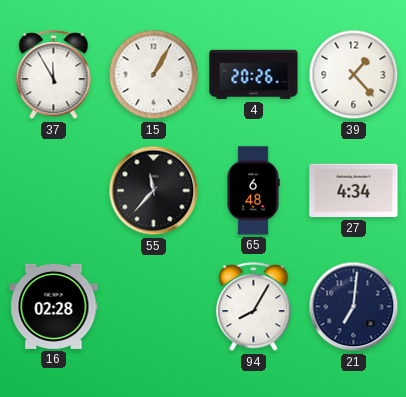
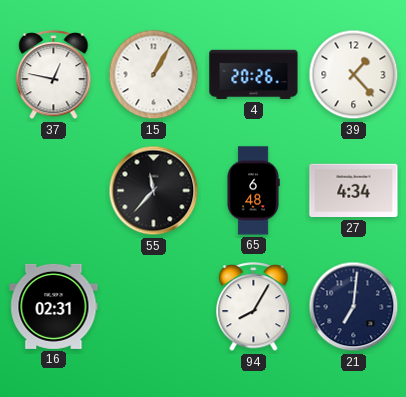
37: 11:55 -> 12:47 (54, 75)
16: 02:28 -> 02:31 (54, 306)
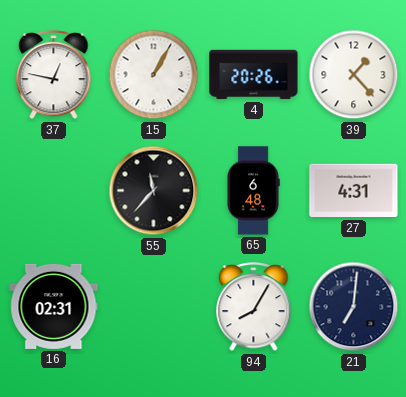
27: 4:34 -> 4:31 (354, 191)
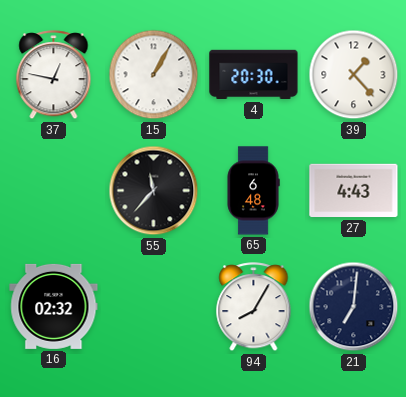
4: 20:26 -> 20:30 (254, 75)
27: 4:31 -> 4:43 (354, 191)
16: 02:31 -> 02:32 (54, 306)
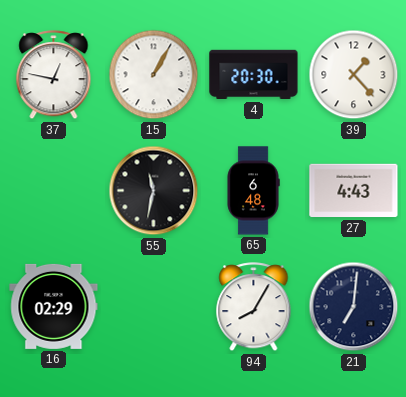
55: 11:37 -> 11:32 (154, 191)
16: 02:32 -> 02:29 (54, 306)
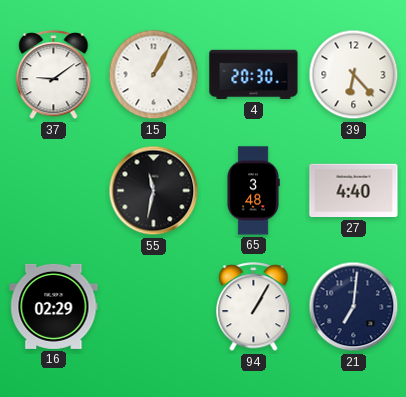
37: 12:47 -> 9:09 (54, 75)
39: 1:23 -> 6:23 (354, 75)
65: 6:48 -> 3:48 (253, 191)
27: 4:43 -> 4:40 (354, 191)
94: 8:05 -> 1:05 (254, 307)
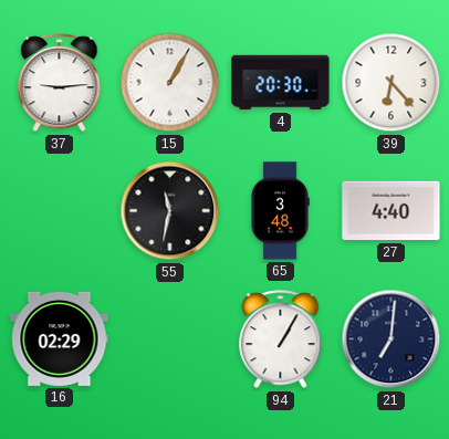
37: 9:09 -> 9:14 (60, 83)
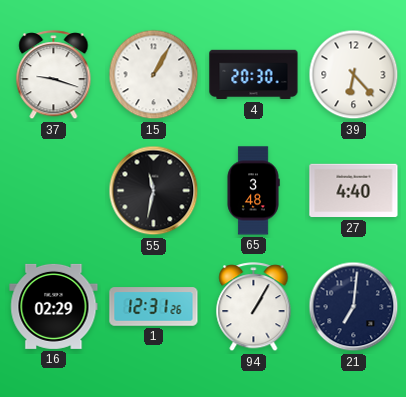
37: 9:14 -> 9:18 (54, 75)
1: none -> 12:31 (154, 307)
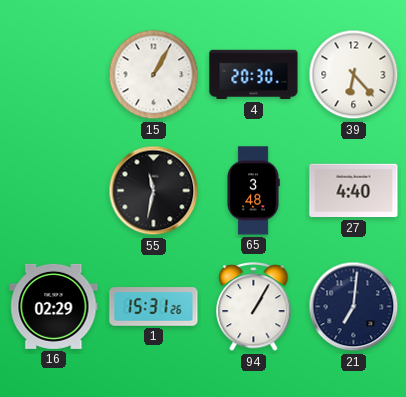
37: 9:18 -> none (54, 75)
1: 12:31 -> 15:31 (154, 307)
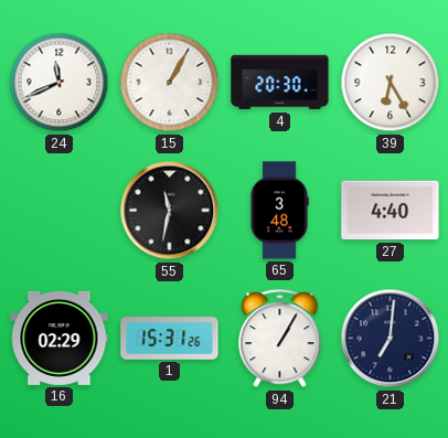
24: none -> 11:41 (60, 83)
39: 6:23 -> 6:25 (391, 83)
